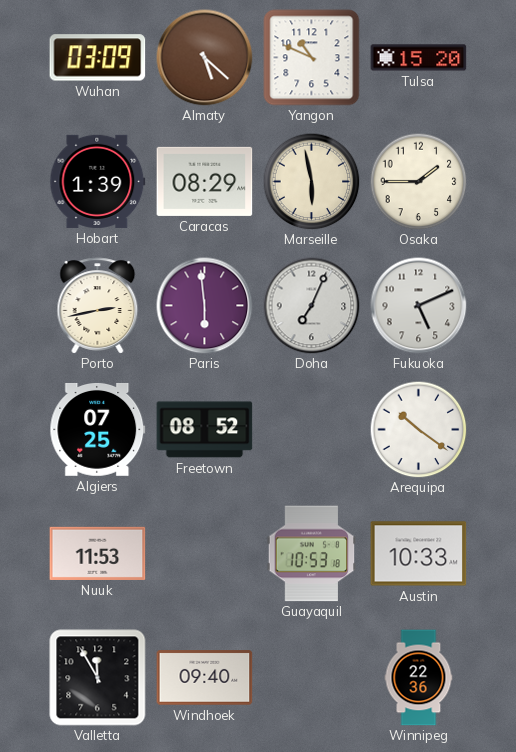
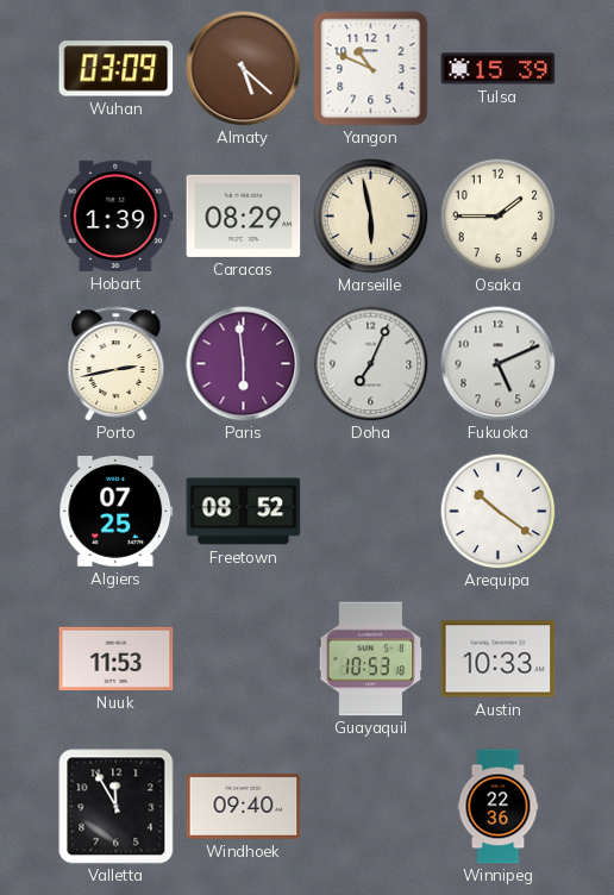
Tulsa: 15:20 -> 15:39 (499, 69)
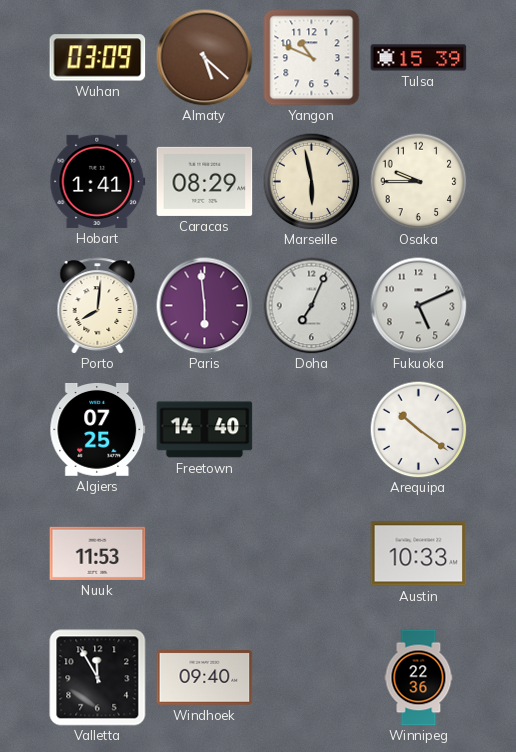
Hobart: 1:39 -> 1:41 (98, 181)
Osaka: 1:45 -> 9:45 (418, 181)
Porto: 2:43 -> 8:01 (98, 306)
Freetown: 08:52 -> 14:40 (205, 430)
Guayaquil: 10:53 -> none (371, 659)
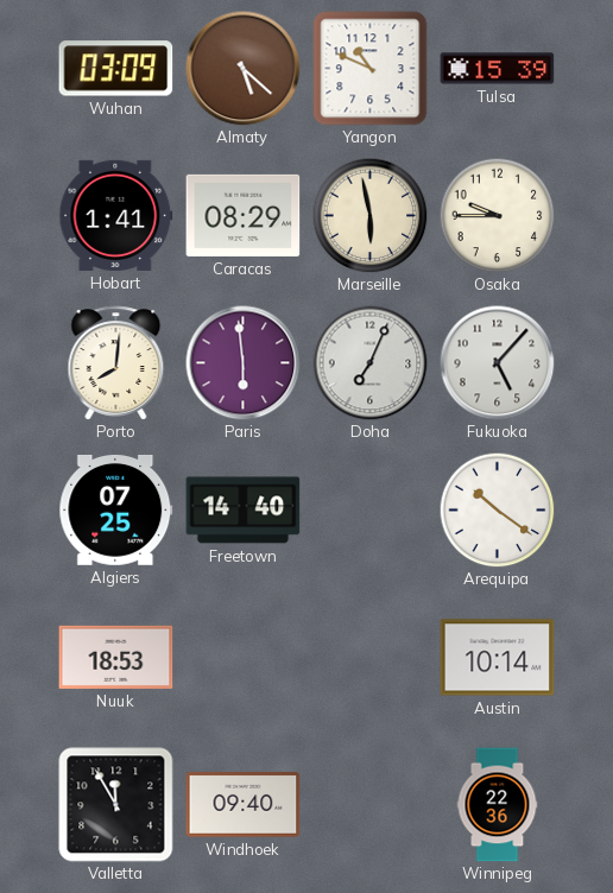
Fukuoka: 5:11 -> 5:07 (498, 363)
Nuuk: 11:53 -> 18:53 (116, 657)
Austin: 10:33 -> 10:14 (498, 658)
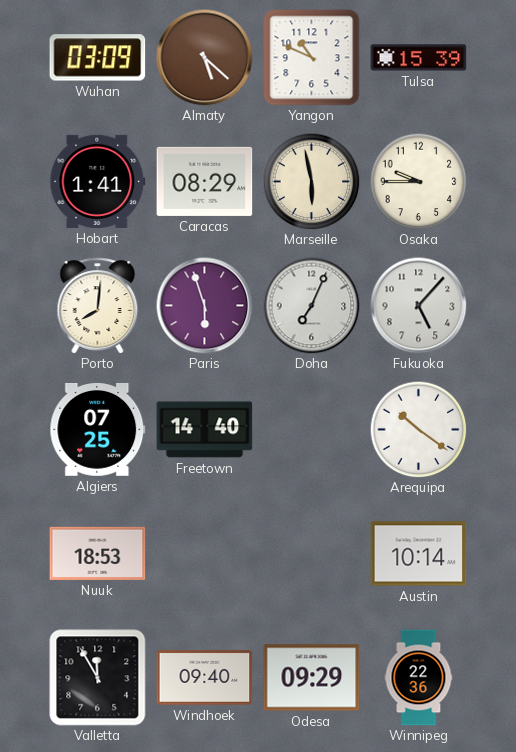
Paris: 5:59 -> 5:57 (205, 306)
Odesa: none -> 09:29 (312, 678)
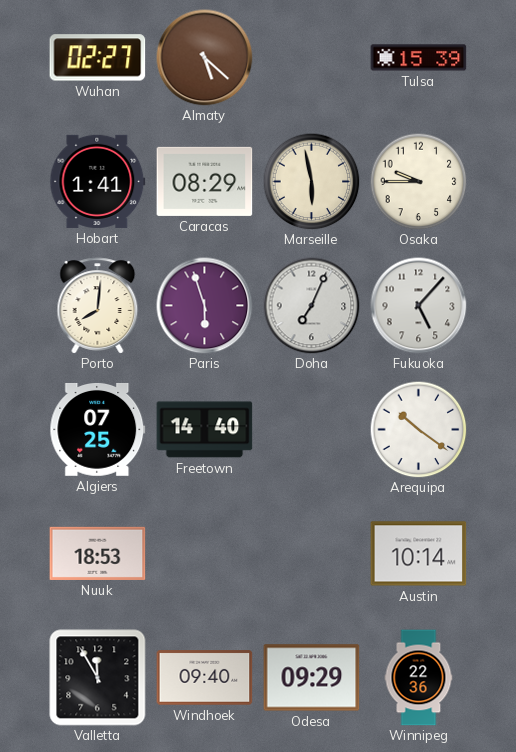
Wuhan: 03:09 -> 02:27 (98, 58)
Yangon: 10:49 -> none (312, 58)
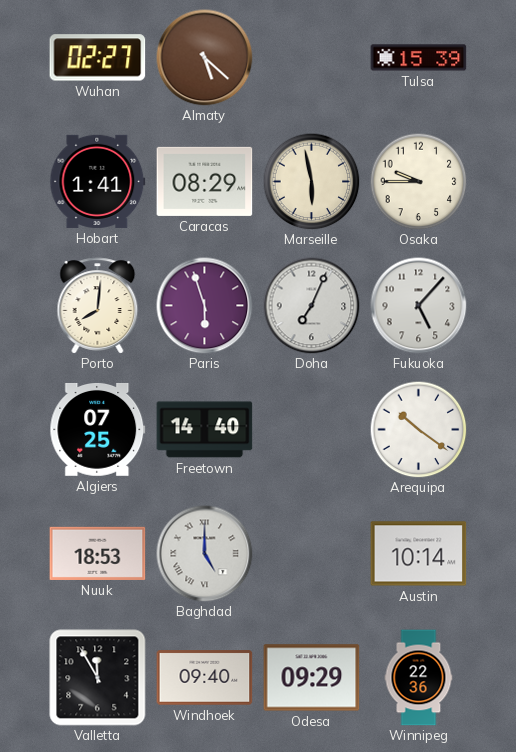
Baghdad: none -> 5:00 (205, 554)
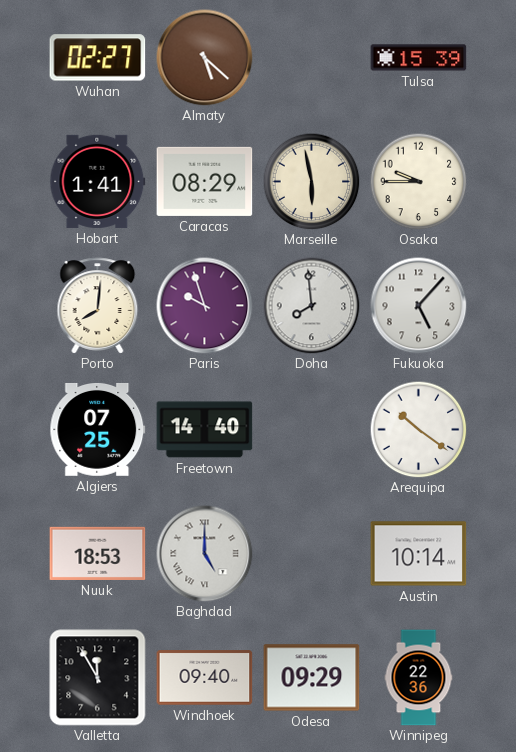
Paris: 5:57 -> 9:57 (205, 306)
Doha: 7:04 -> 7:59 (312, 306)
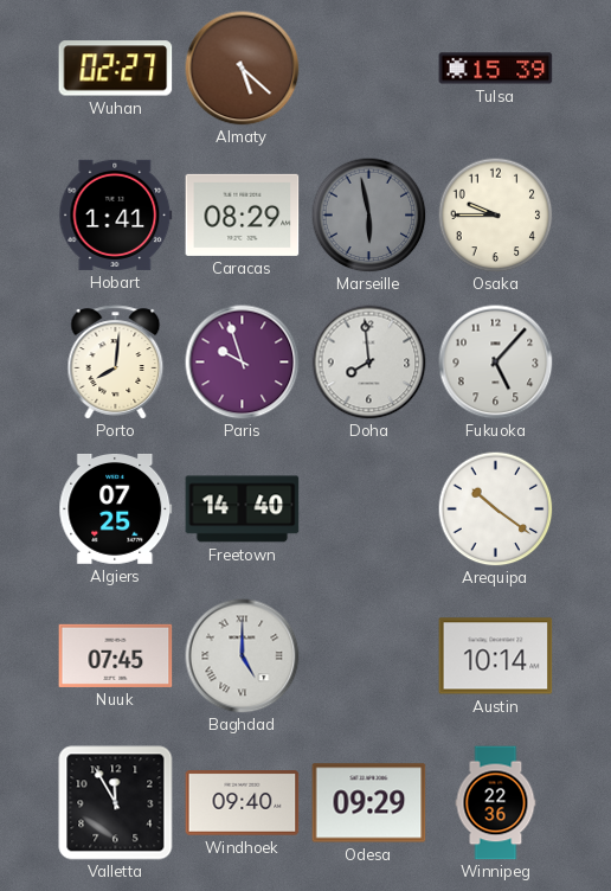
Marseille dial: cream -> grey (368, 214)
Nuuk: 18:53 -> 07:45 (116, 655)
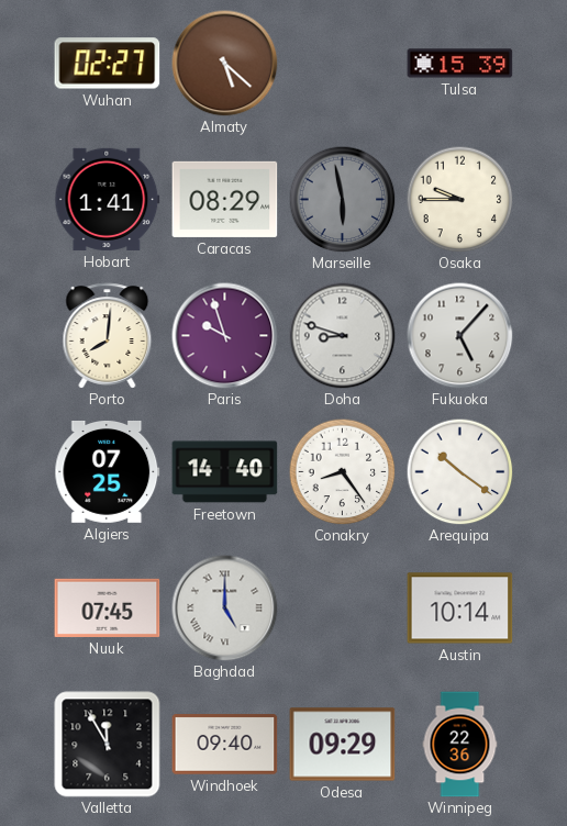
Doha: 7:59 -> 8:48 (343, 336)
Conakry: none -> 8:24 (342, 471)
